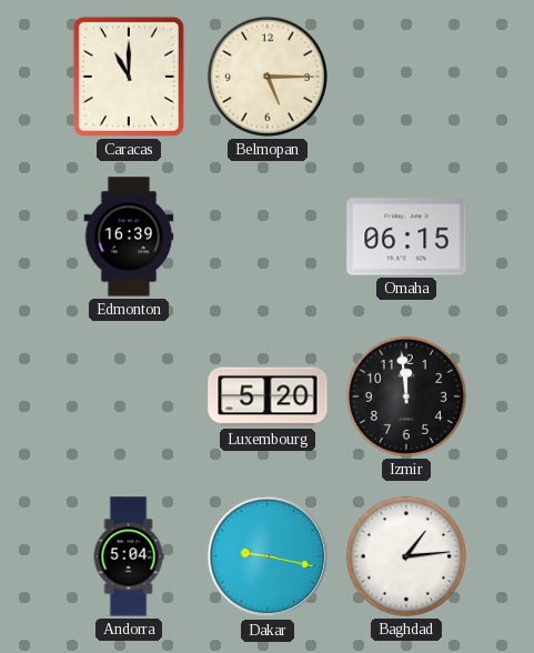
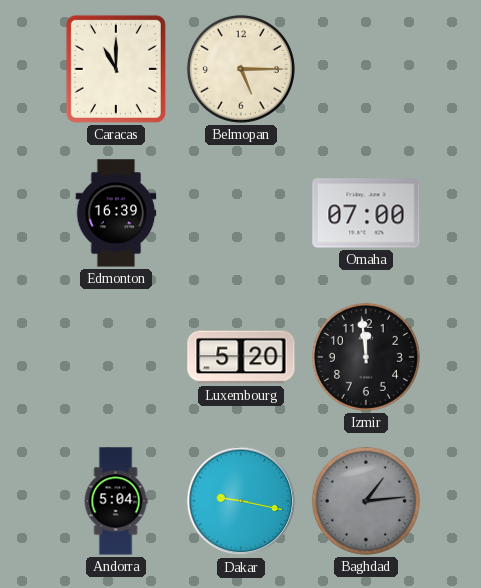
Omaha: 06:15 -> 07:00 (366, 213)
Baghdad dial: white -> grey (366, 501)
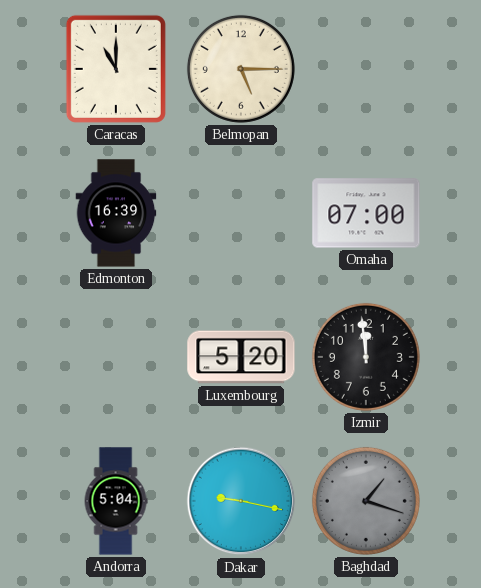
Baghdad: 1:14 -> 1:18 (366, 501)
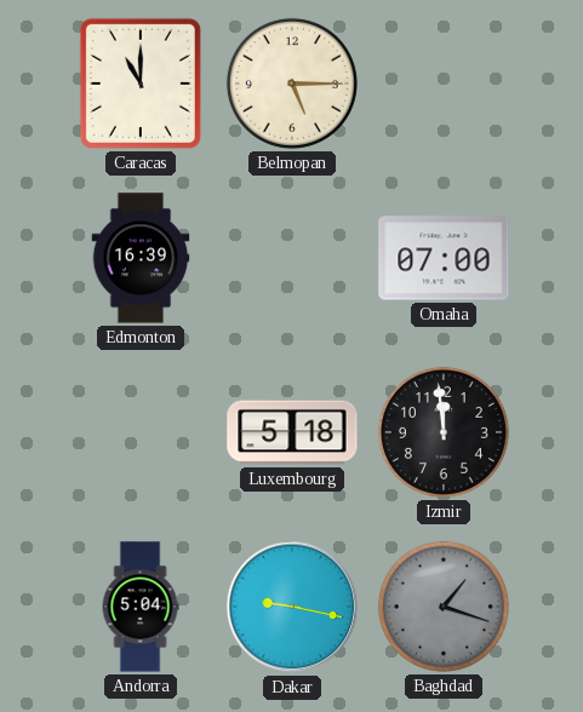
Luxembourg: 5:20 -> 5:18 (292, 432)
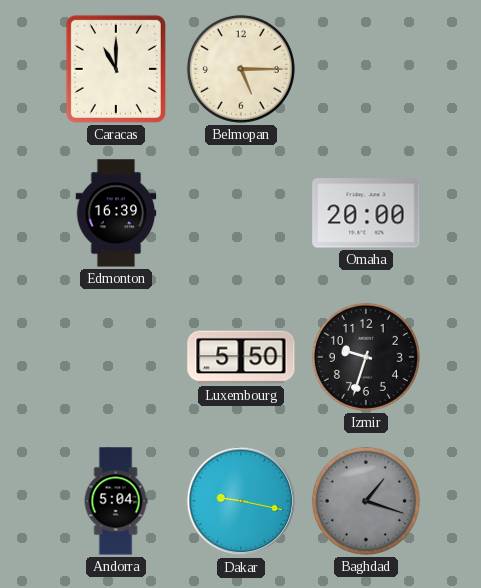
Omaha: 07:00 -> 20:00 (366, 213)
Luxembourg: 5:18 -> 5:50 (241, 357)
Izmir: 11:59 -> 9:33 (366, 357)
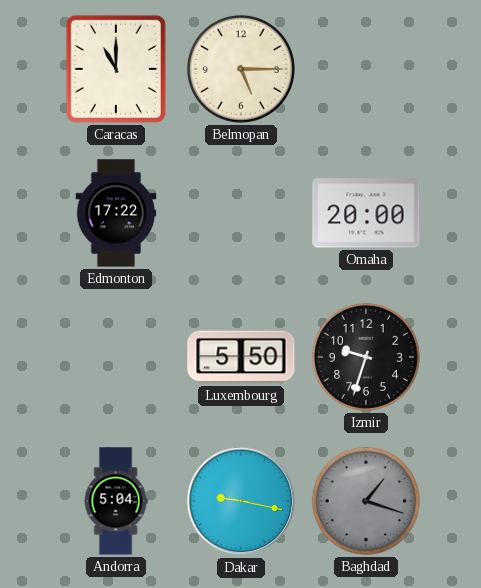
Edmonton: 16:39 -> 17:22 (116, 213)
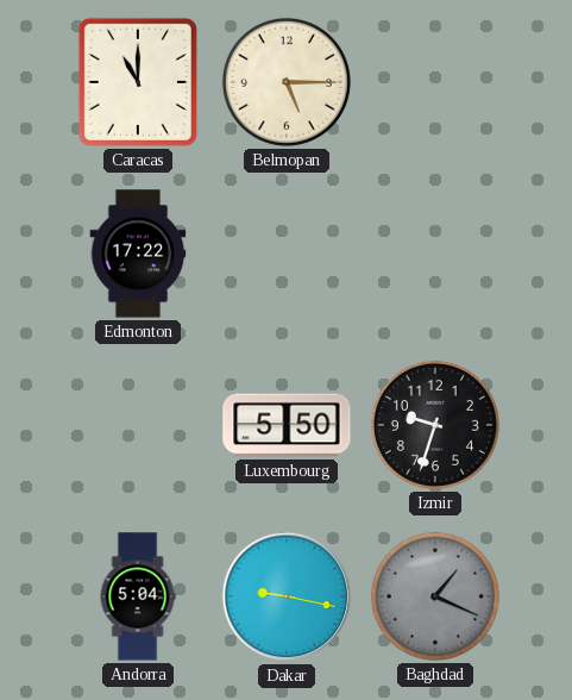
Omaha: 20:00 -> none (366, 213)
Baghdad: 1:18 -> 1:19 (435, 596)
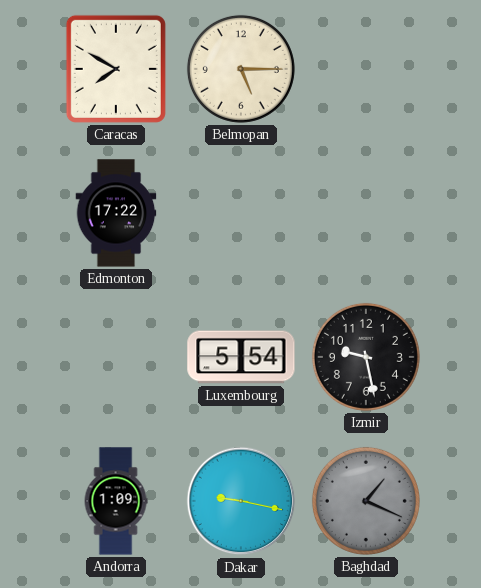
Caracas: 11:00 -> 7:50 (116, 69)
Luxembourg: 5:50 -> 5:54 (241, 357)
Izmir: 9:33 -> 9:28 (366, 357)
Andorra: 5:04 -> 1:09 (116, 501)
